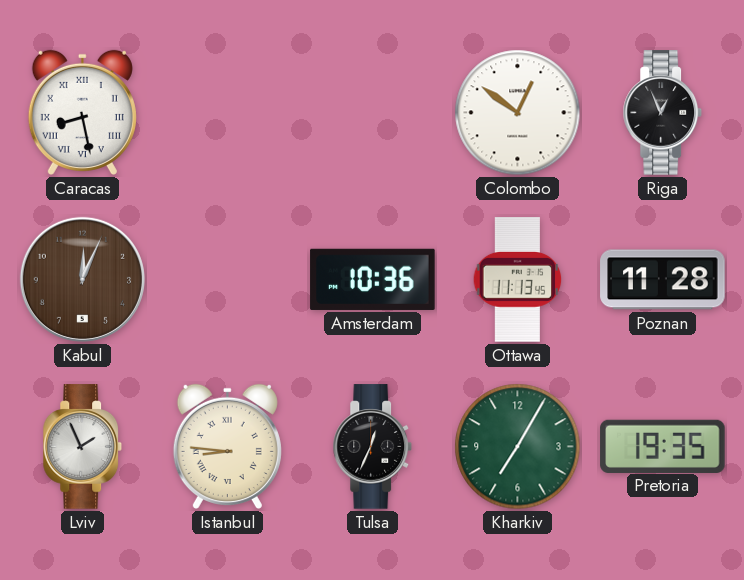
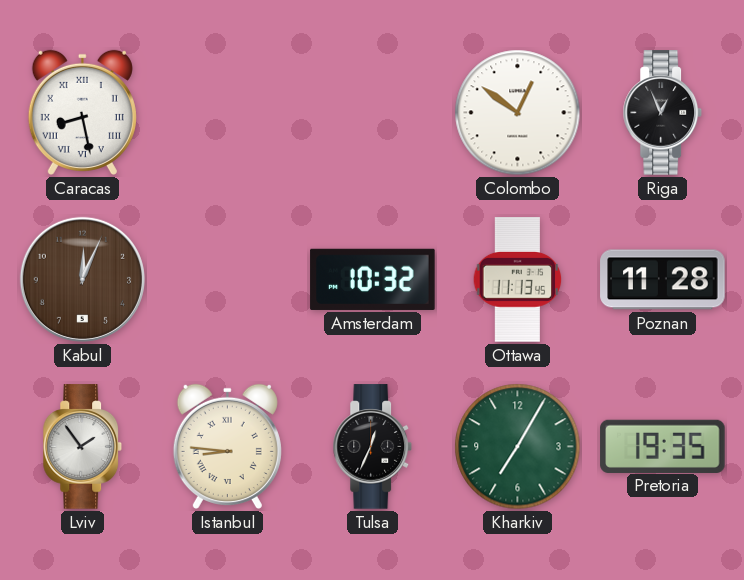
Amsterdam: 10:36 -> 10:32 (373, 279)
Lviv: 1:56 -> 1:54 (83, 447)
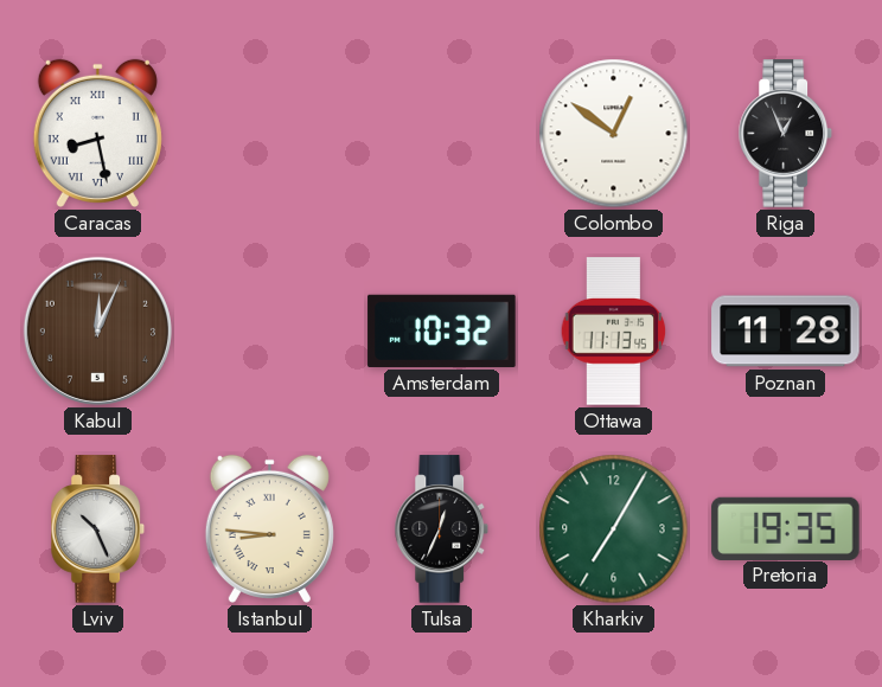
Lviv: 1:54 -> 10:26 (98, 529)
